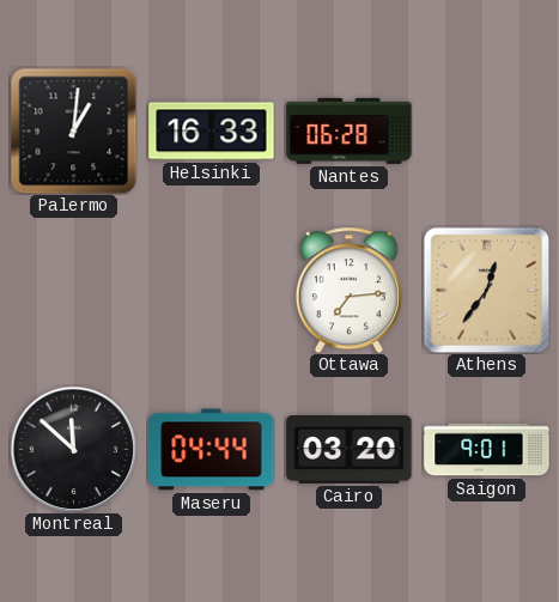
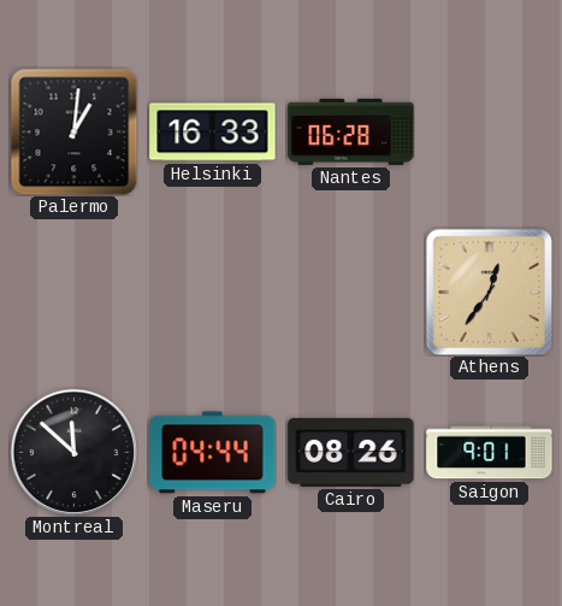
Ottawa: 7:14 -> none (348, 290)
Cairo: 03:20 -> 08:26 (351, 452)
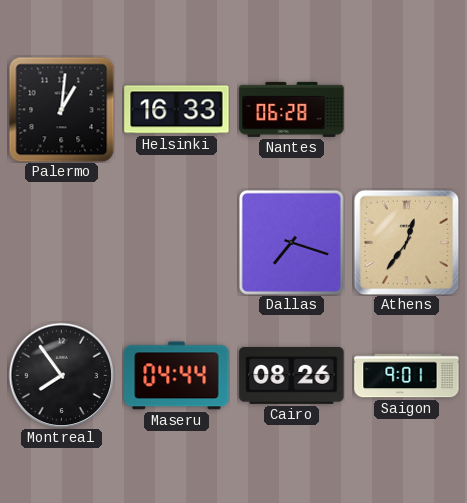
Dallas: none -> 7:18 (291, 242)
Montreal: 11:52 -> 7:54 (61, 375)
